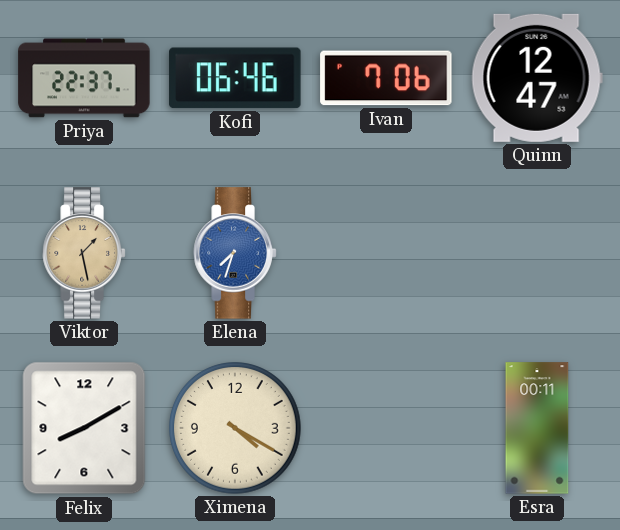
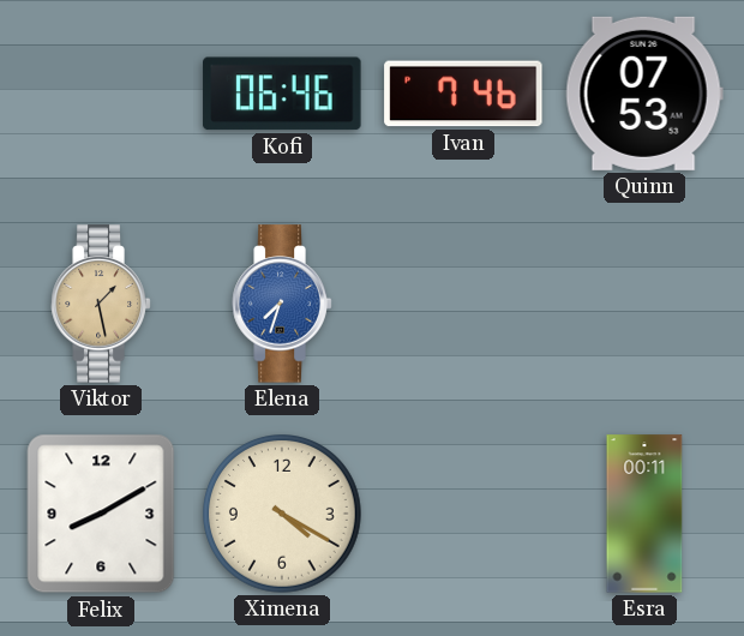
Priya: 22:37 -> none (84, 78)
Ivan: 7:06 -> 7:46 (463, 94)
Quinn: 12:47 -> 07:53 (644, 94)
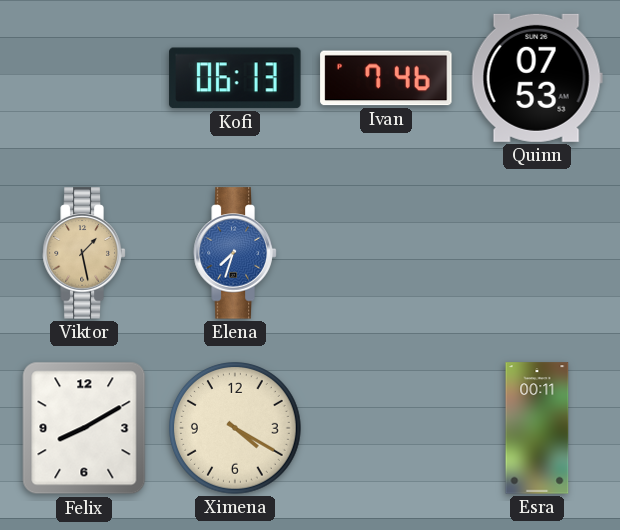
Kofi: 06:46 -> 06:13 (235, 78)
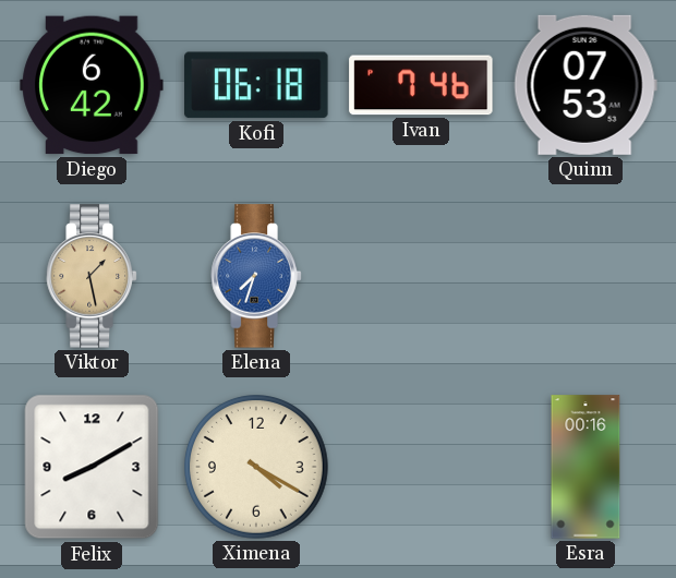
Diego: none -> 6:42 (92, 85)
Kofi: 06:13 -> 06:18 (256, 85)
Esra: 00:11 -> 00:16 (586, 467)
